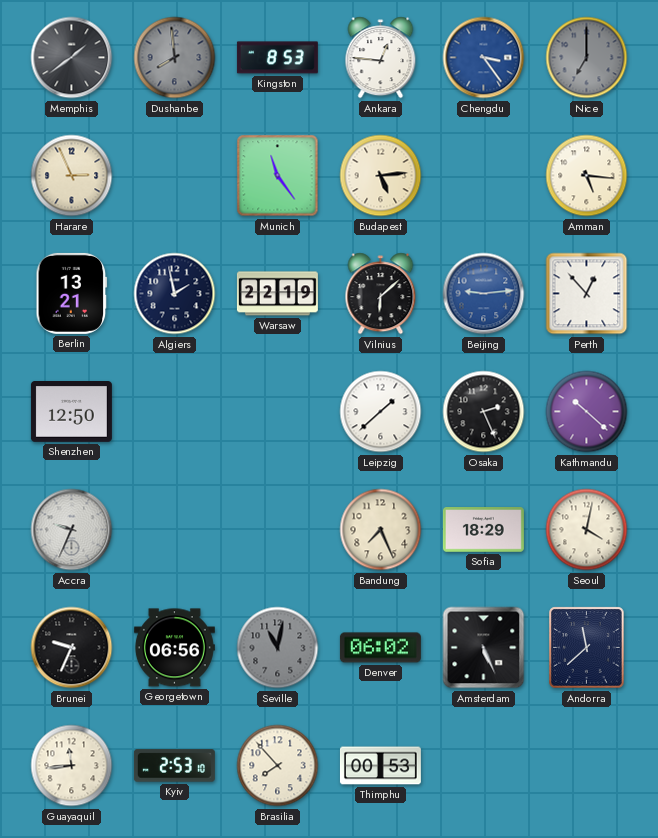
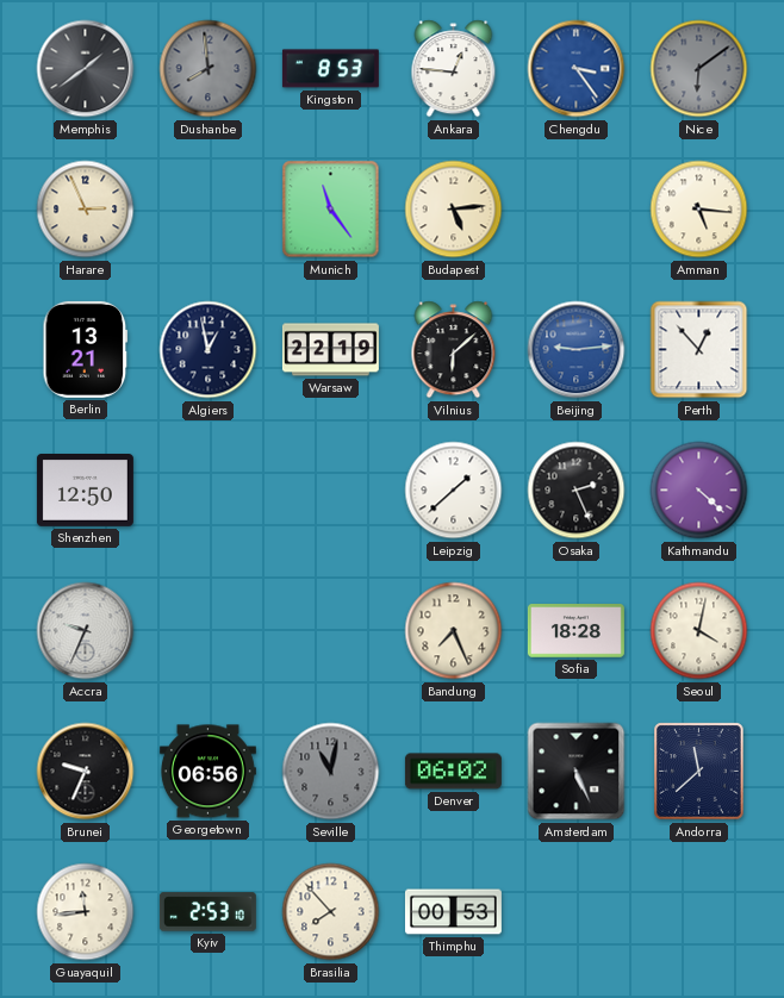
Nice: 7:00 -> 6:09 (699, 69)
Algiers: 1:58 -> 12:58 (209, 350)
Kathmandu: 10:22 -> 4:22 (699, 491)
Sofia: 18:29 -> 18:28 (575, 631)
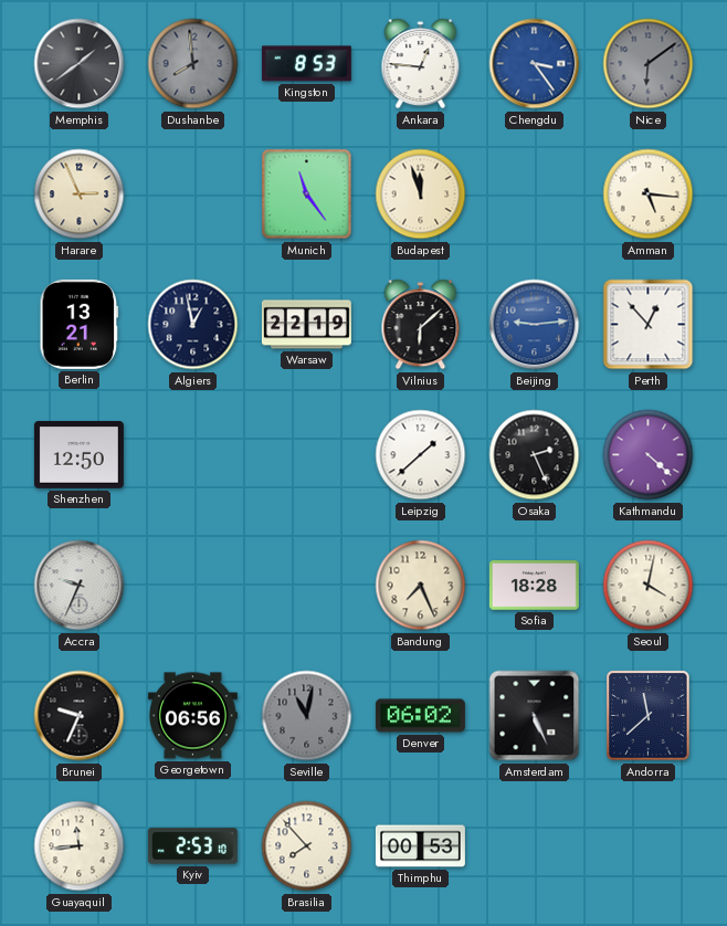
Budapest: 5:14 -> 11:57 (421, 194)
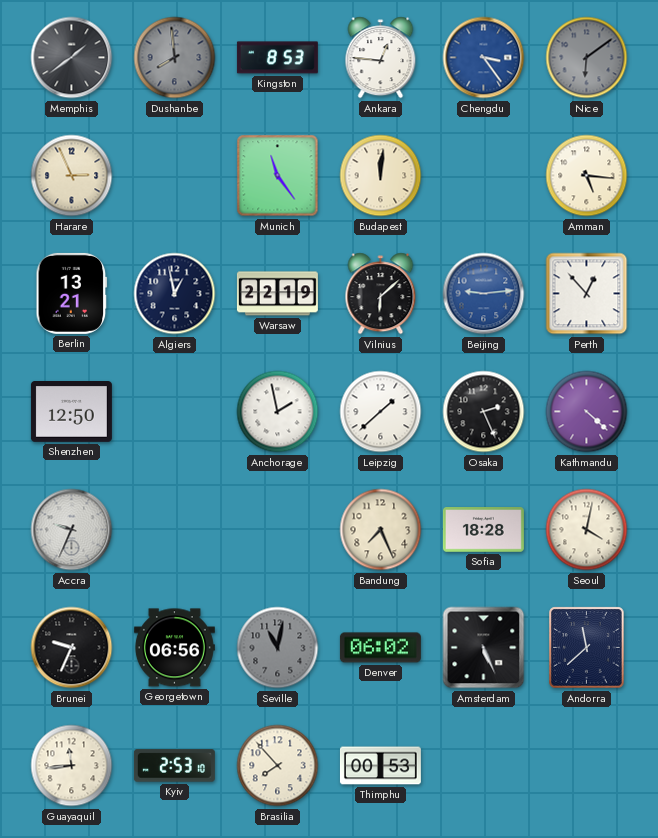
Budapest: 11:57 -> 12:01 (381, 176)
Anchorage: none -> 1:58 (278, 412)
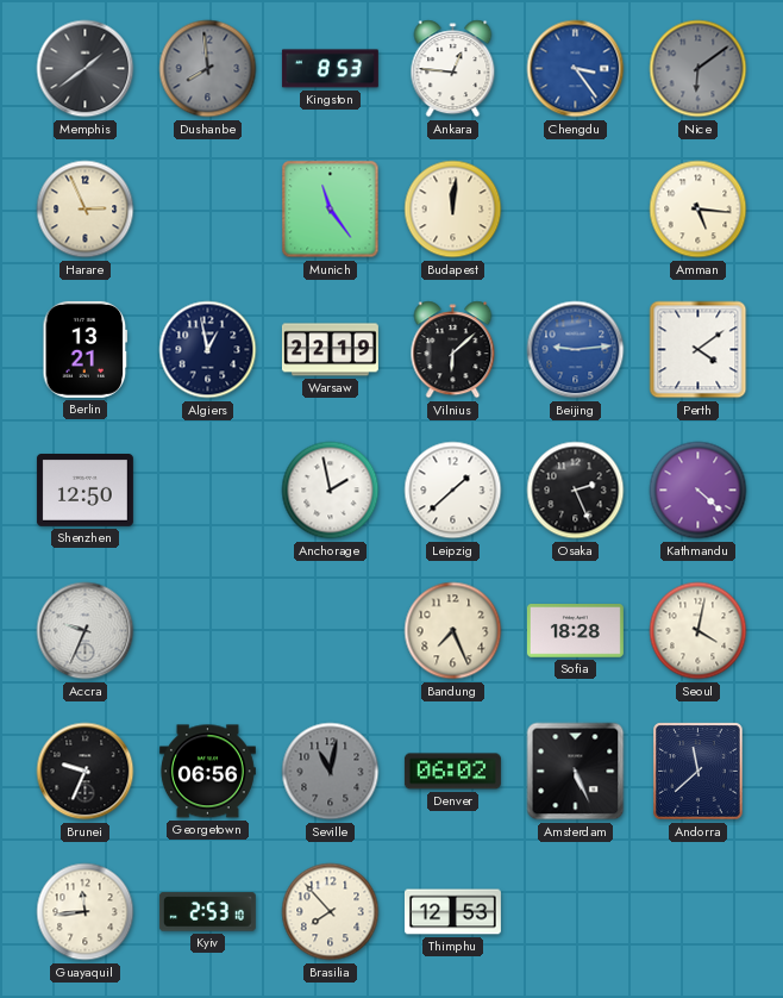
Perth: 12:53 -> 4:09 (699, 350)
Thimphu: 00:53 -> 12:53 (452, 912)
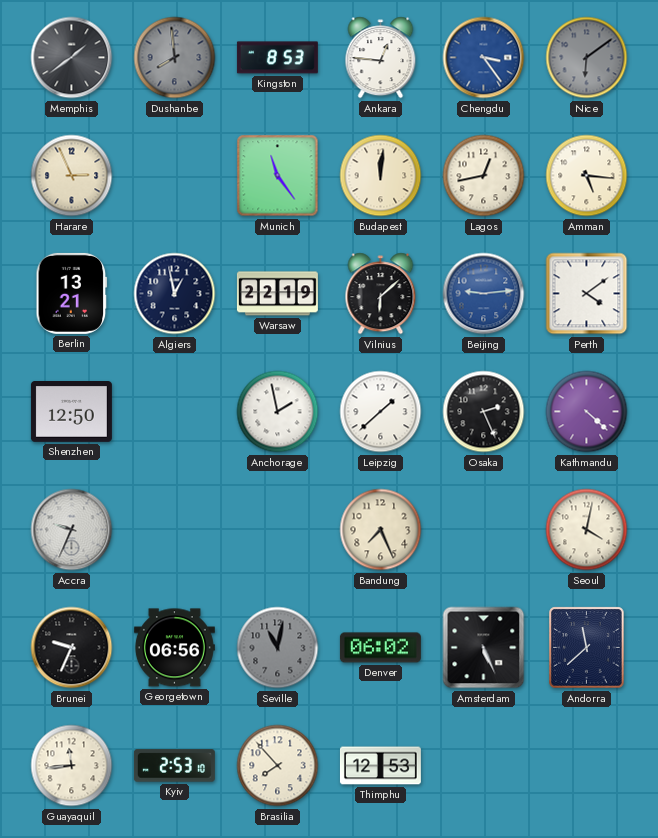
Lagos: none -> 12:43 (484, 176)
Sofia: 18:28 -> none (575, 631)
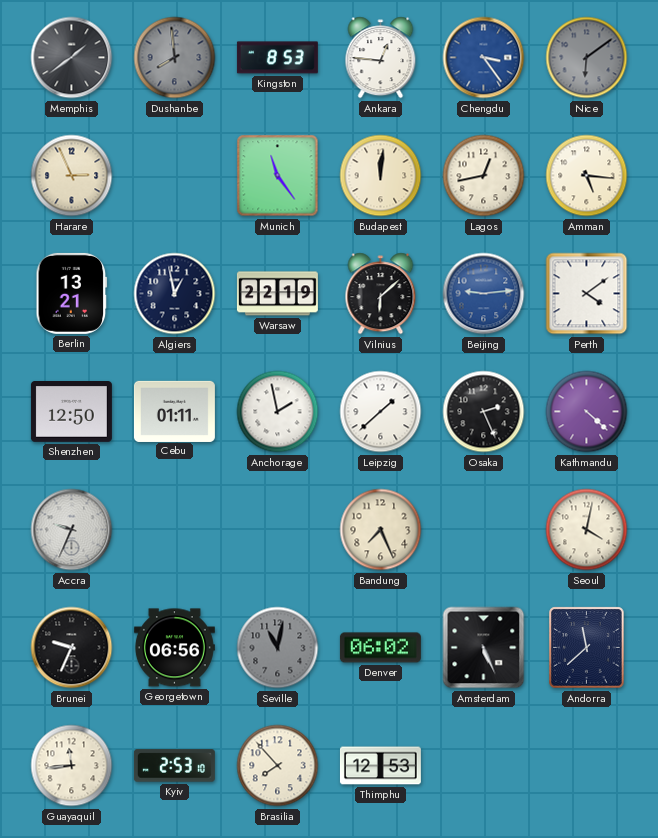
Cebu: none -> 01:11 (174, 411)
